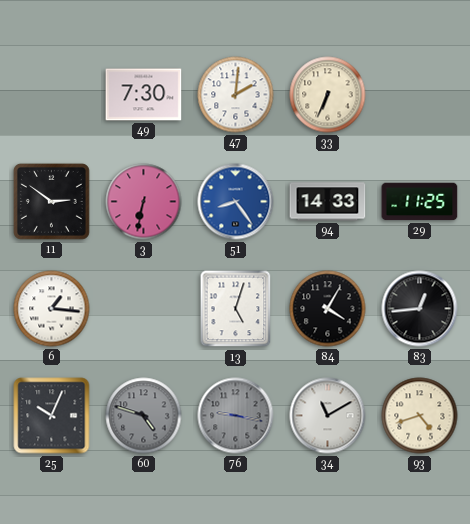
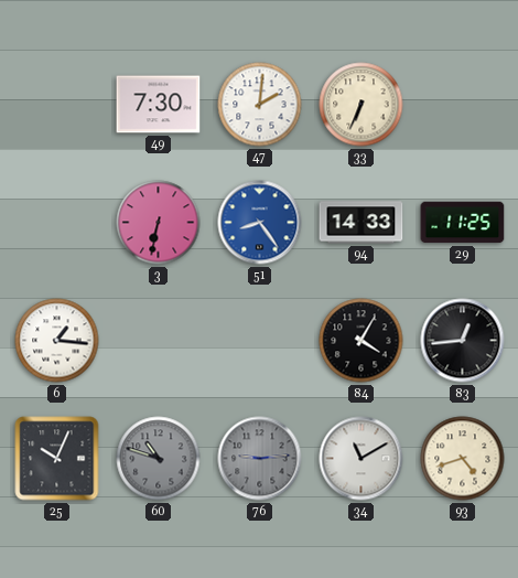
11: 2:51 -> none (51, 201)
13: 5:03 -> none (236, 309)
60: 4:48 -> 10:48 (159, 459)
76: 9:17 -> 9:14 (260, 459)
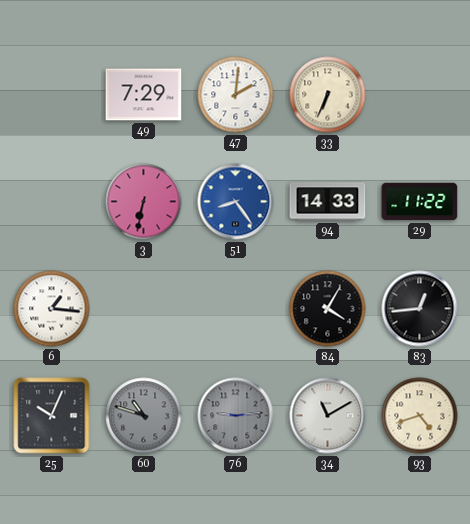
49: 7:30 -> 7:29 (144, 95)
29: 11:25 -> 11:22 (420, 202)
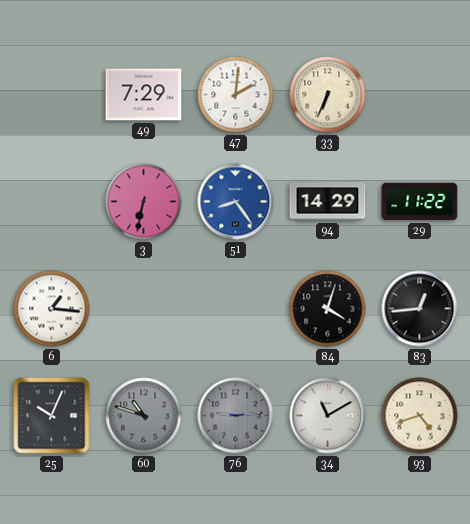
94: 14:33 -> 14:29 (328, 202)
84: 4:05 -> 4:03 (328, 309)
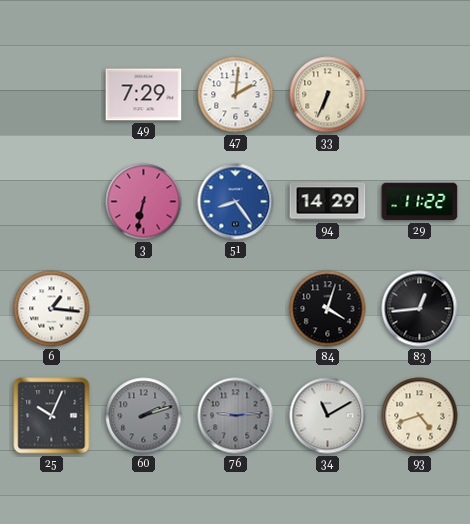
60: 10:48 -> 2:12 (144, 416)
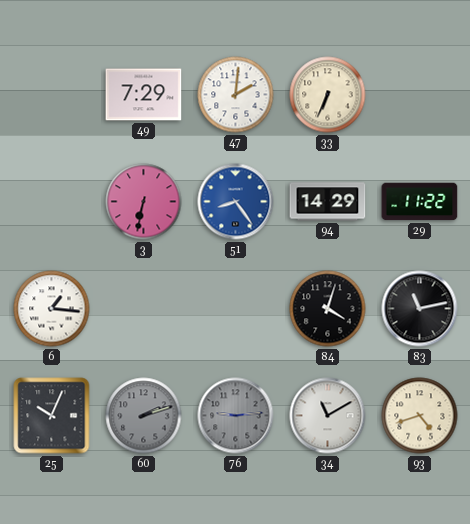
83: 12:44 -> 11:13 (420, 309)
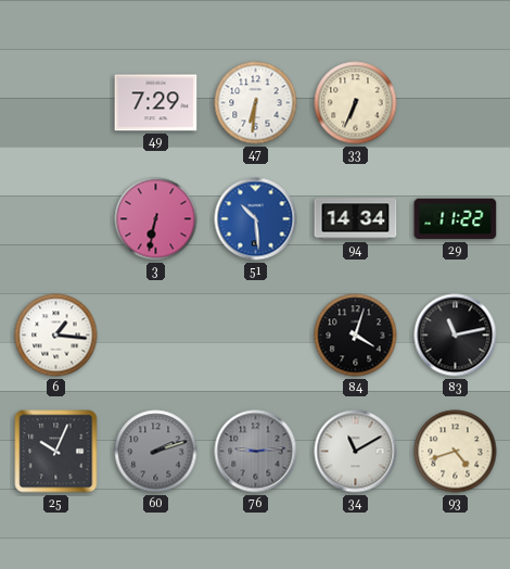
47: 2:01 -> 6:31 (256, 103)
51: 8:24 -> 10:29 (256, 219)
94: 14:29 -> 14:34 (356, 219)
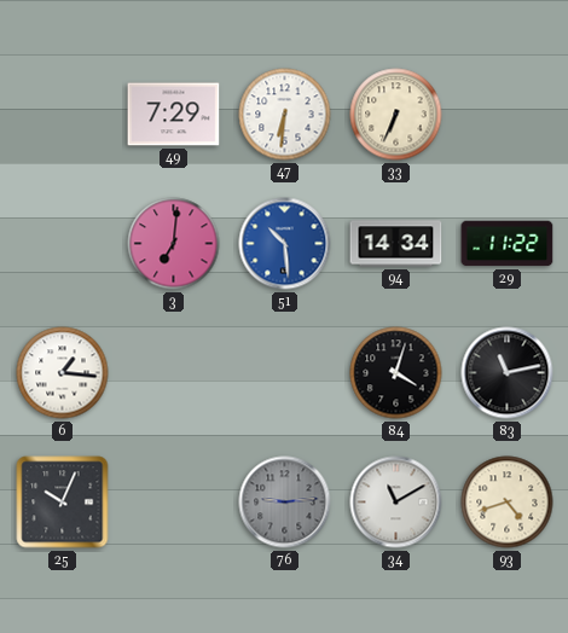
3: 6:32 -> 7:01 (174, 244)
60: 2:12 -> none (156, 452)
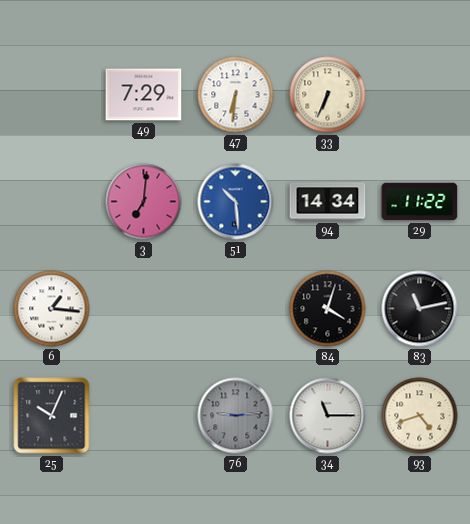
34: 11:10 -> 11:15 (328, 416)
